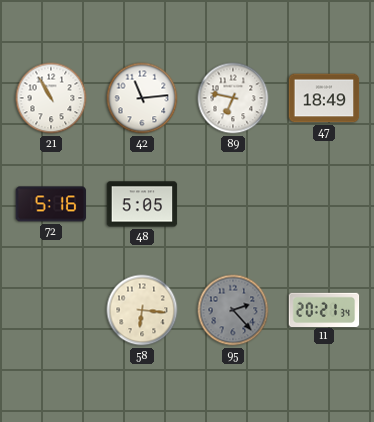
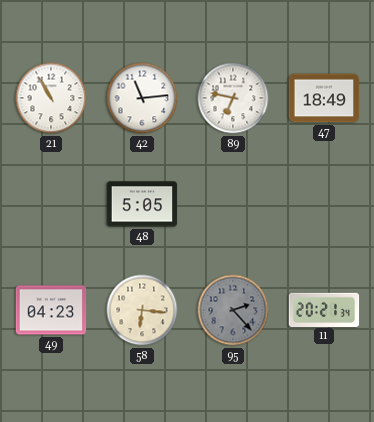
72: 5:16 -> none (51, 204)
49: none -> 04:23 (51, 310)
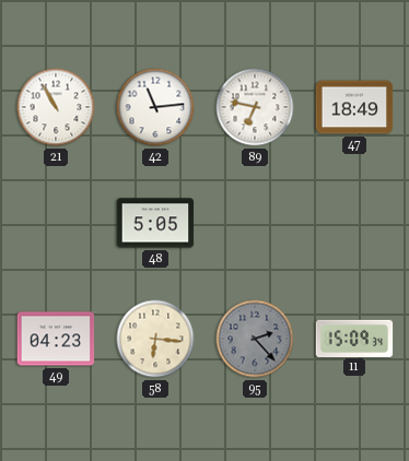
11: 20:21 -> 15:09 (354, 338)
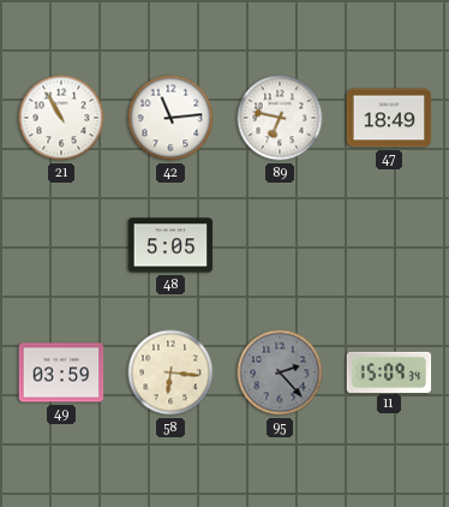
49: 04:23 -> 03:59 (61, 372)
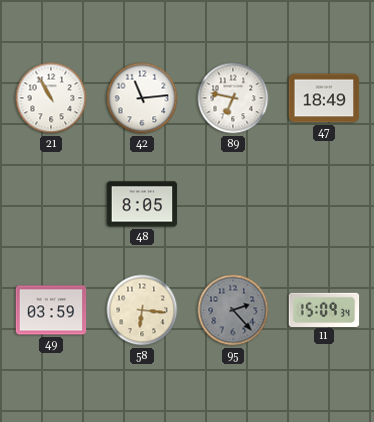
48: 5:05 -> 8:05 (142, 204)
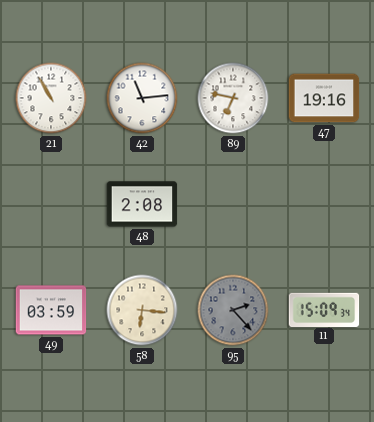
47: 18:49 -> 19:16 (324, 98)
48: 8:05 -> 2:08 (142, 204)
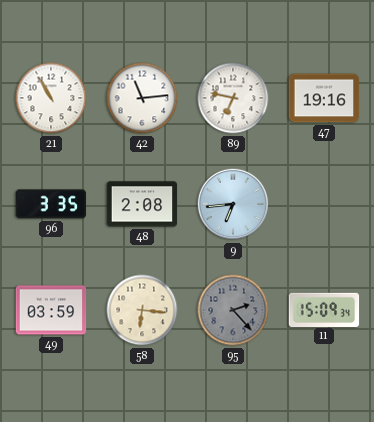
96: none -> 3:35 (51, 204)
9: none -> 6:44 (233, 204)
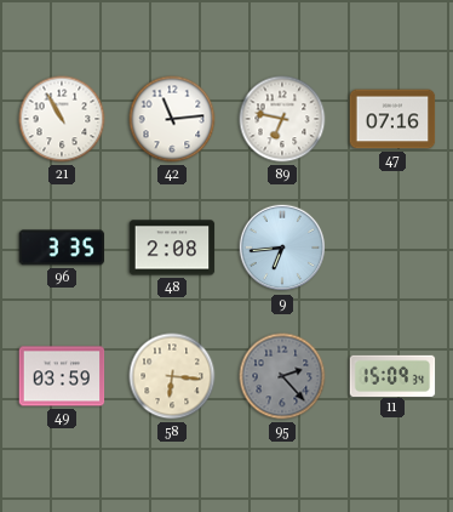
47: 19:16 -> 07:16 (392, 119)
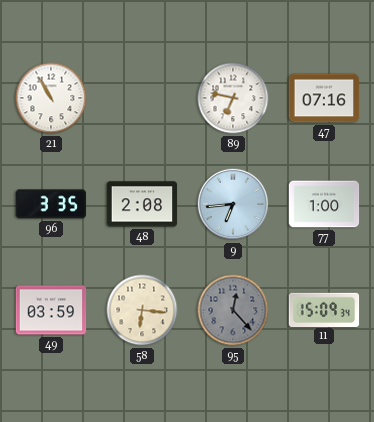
42: 11:14 -> none (172, 119)
77: none -> 1:00 (324, 204)
95: 2:23 -> 12:23 (233, 310)
